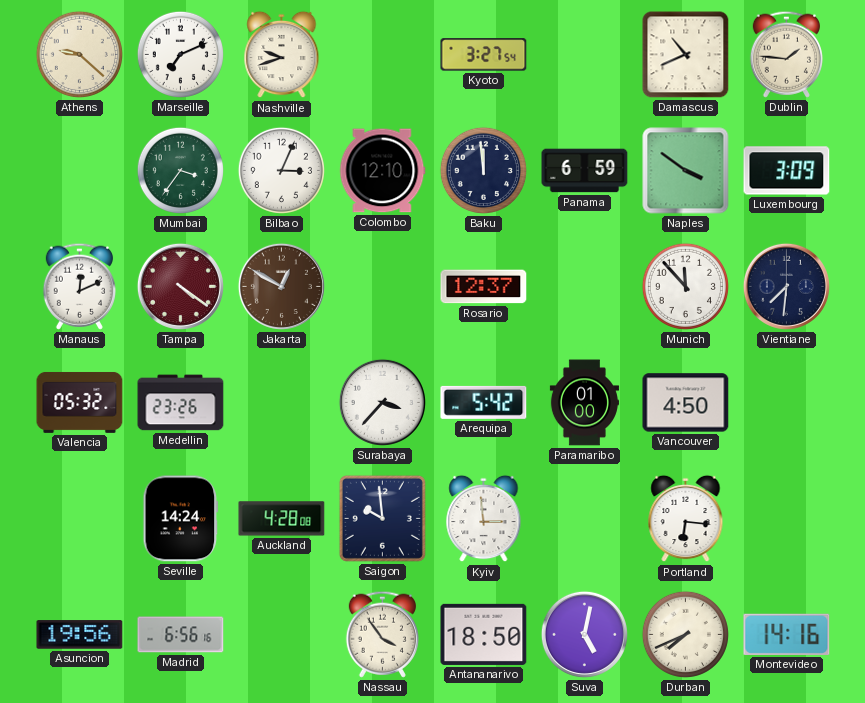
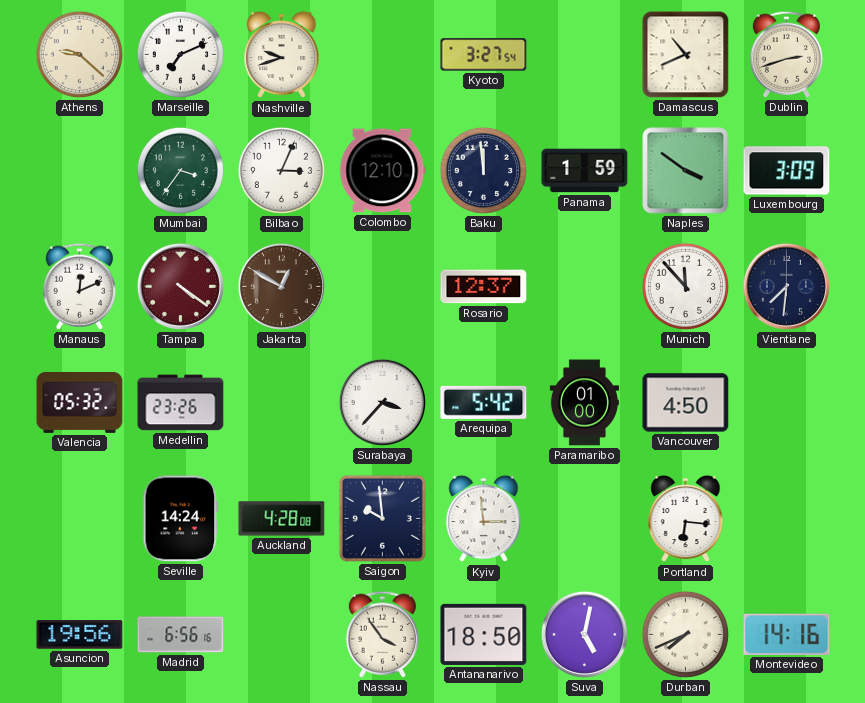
Dublin: 1:46 -> 2:42 (786, 54)
Panama: 6:59 -> 1:59 (585, 171)
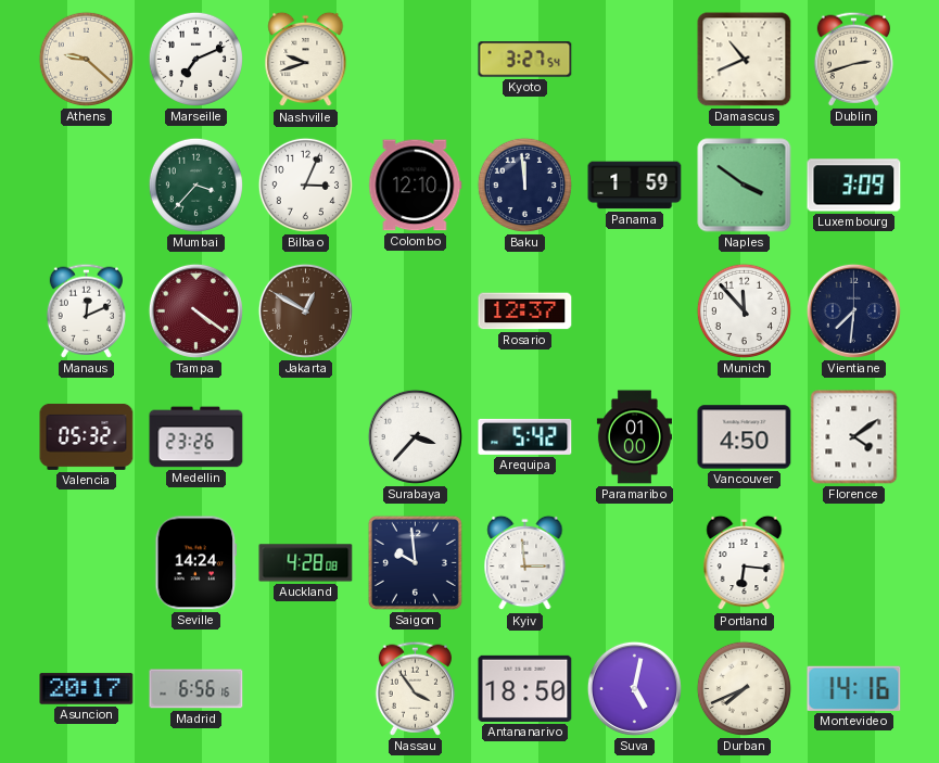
Mumbai: 3:36 -> 3:37 (195, 185)
Florence: none -> 4:09 (854, 437)
Asuncion: 19:56 -> 20:17 (87, 689)
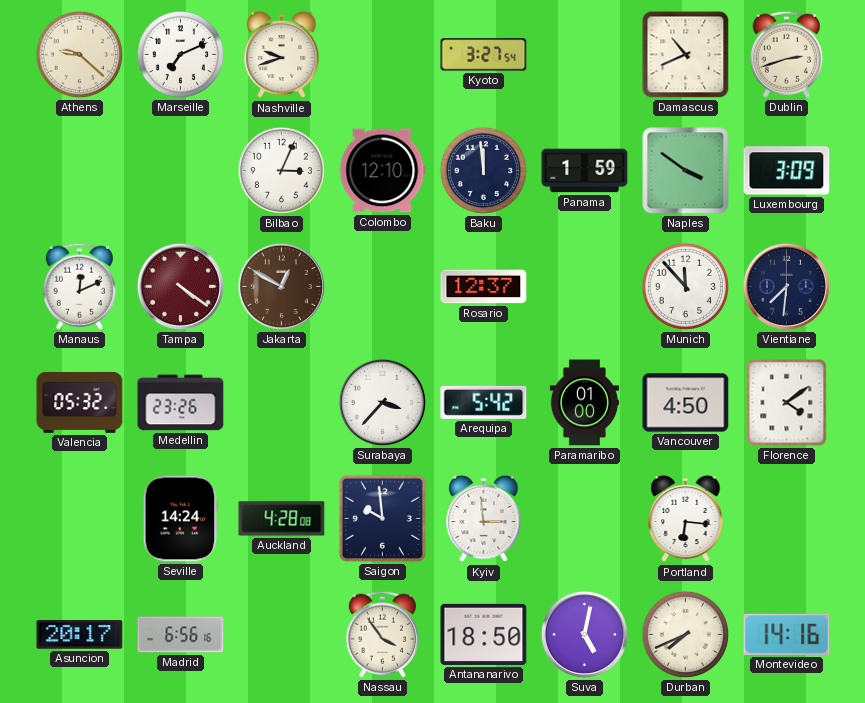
Mumbai: 3:37 -> none (195, 185)
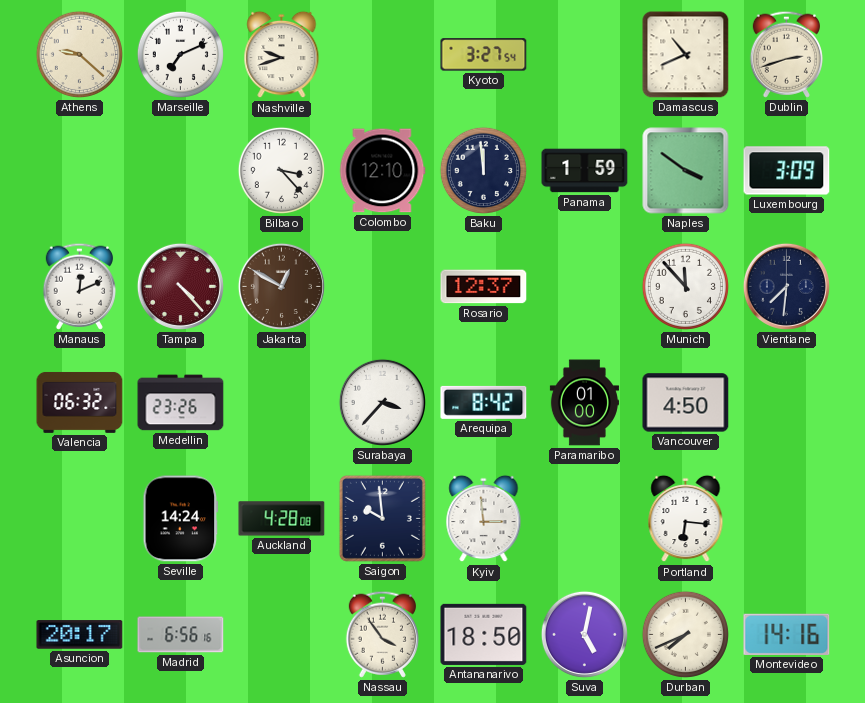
Bilbao: 3:04 -> 3:23 (281, 170)
Tampa: 4:21 -> 4:23 (180, 286)
Valencia: 05:32 -> 06:32 (80, 402)
Arequipa: 5:42 -> 8:42 (484, 402)
Florence: 4:09 -> none (787, 403)
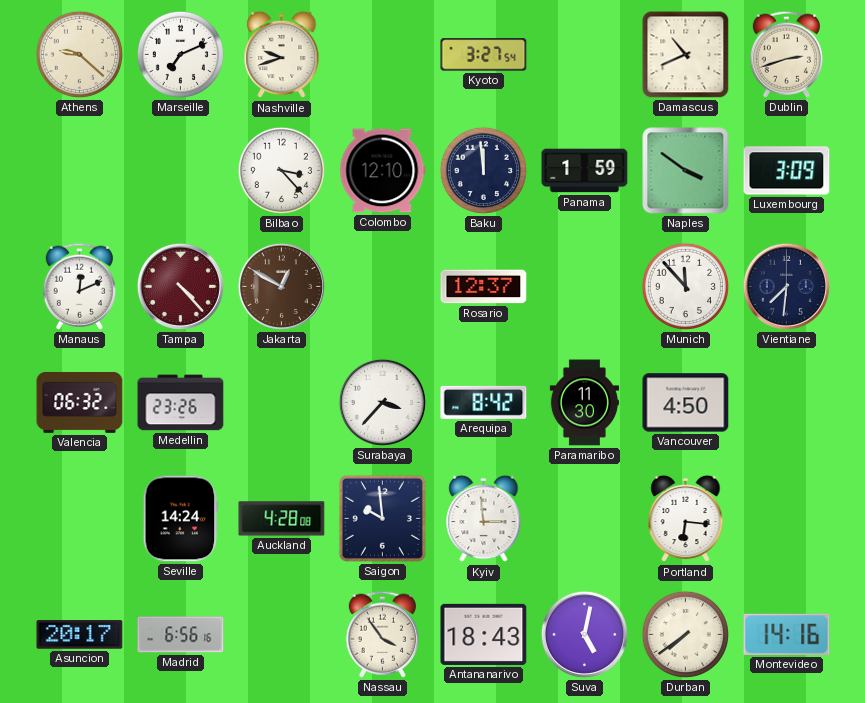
Paramaribo: 01:00 -> 11:30 (584, 403)
Antananarivo: 18:50 -> 18:43 (484, 634)
Durban: 7:41 -> 7:39 (685, 634)
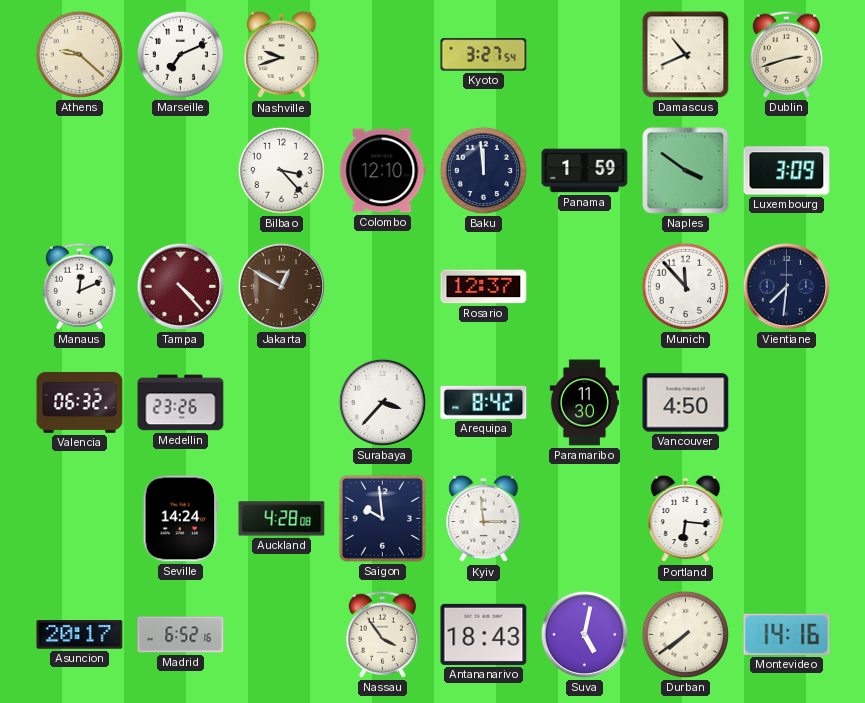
Madrid: 6:56 -> 6:52 (181, 635)
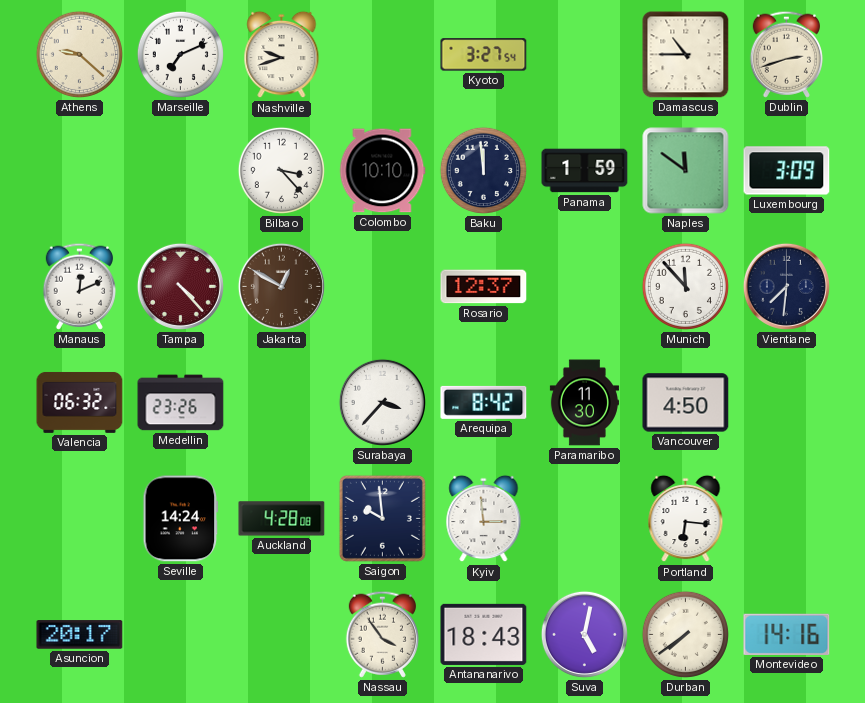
Damascus: 10:41 -> 10:45 (686, 55)
Colombo: 12:10 -> 10:10 (383, 171)
Naples: 3:51 -> 11:51 (686, 171)
Madrid: 6:52 -> none (181, 635)
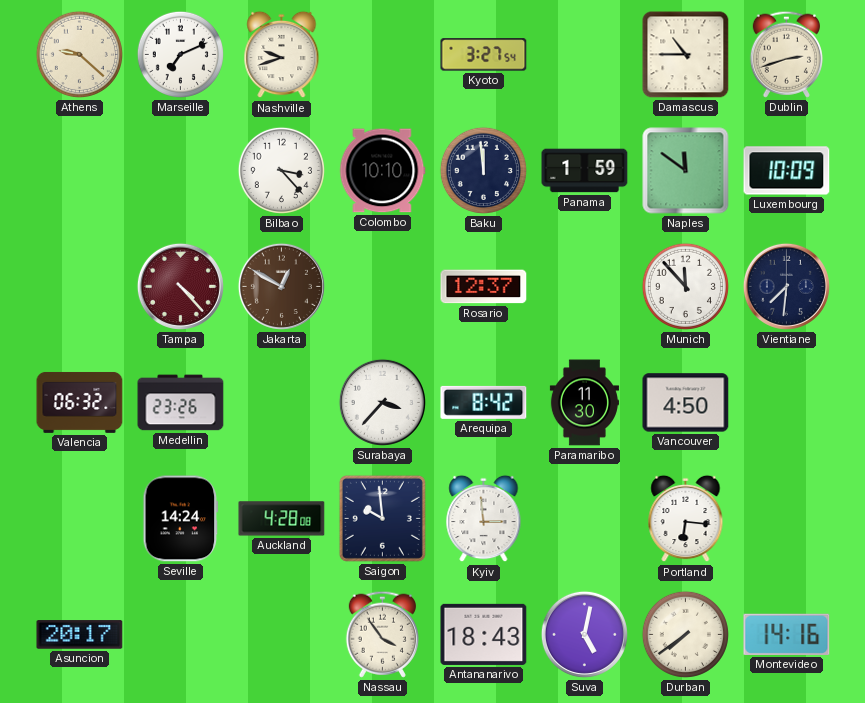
Luxembourg: 3:09 -> 10:09 (787, 171)
Manaus: 12:11 -> none (79, 286)
